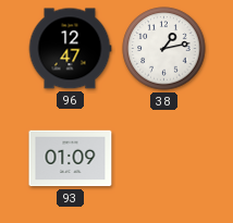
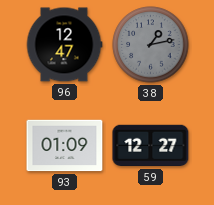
38 dial: white -> grey (151, 45)
59: none -> 12:27 (151, 146)
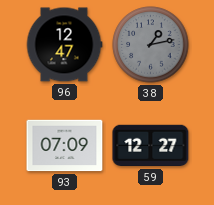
93: 01:09 -> 07:09 (65, 146)
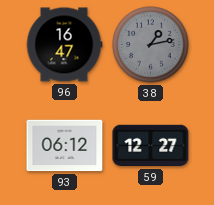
96: 12:47 -> 16:47 (64, 45)
93: 07:09 -> 06:12 (65, 146)
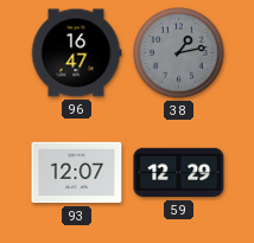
93: 06:12 -> 12:07 (77, 173)
59: 12:27 -> 12:29 (179, 173)
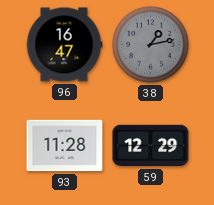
93: 12:07 -> 11:28 (65, 146)
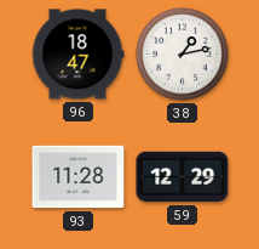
96: 16:47 -> 18:47 (77, 55)
38 dial: grey -> white (183, 55)
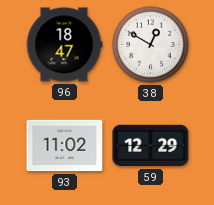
38: 1:13 -> 12:50 (151, 45)
93: 11:28 -> 11:02 (65, 146)
